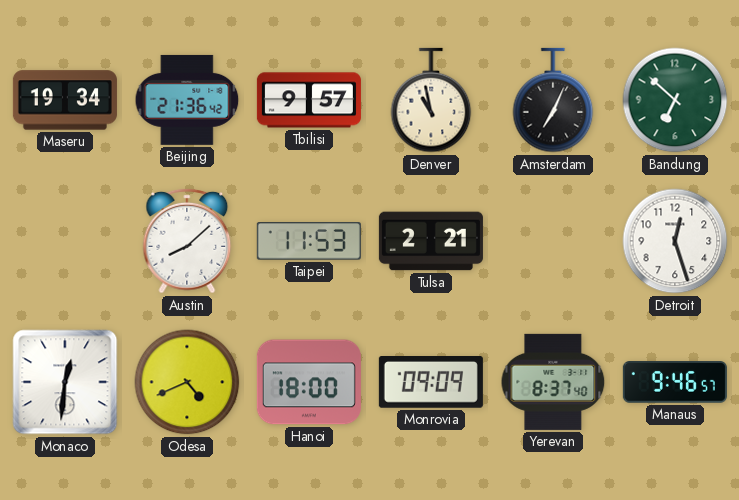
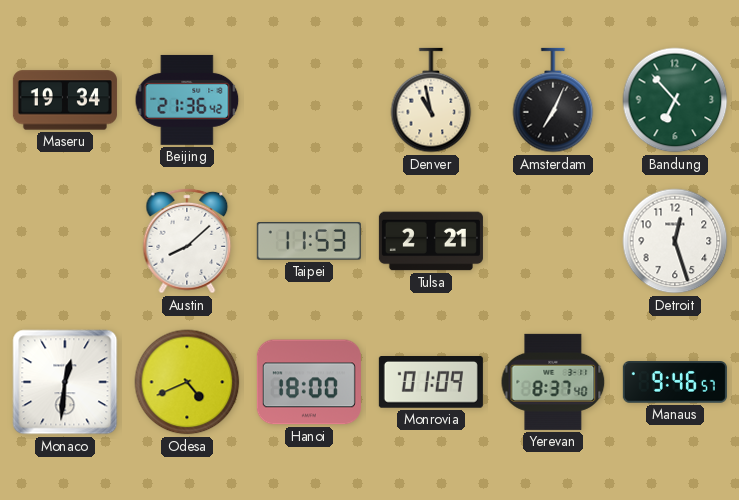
Tbilisi: 9:57 -> none (309, 100)
Bandung: 6:52 -> 6:53 (675, 100)
Monrovia: 09:09 -> 01:09 (431, 383)
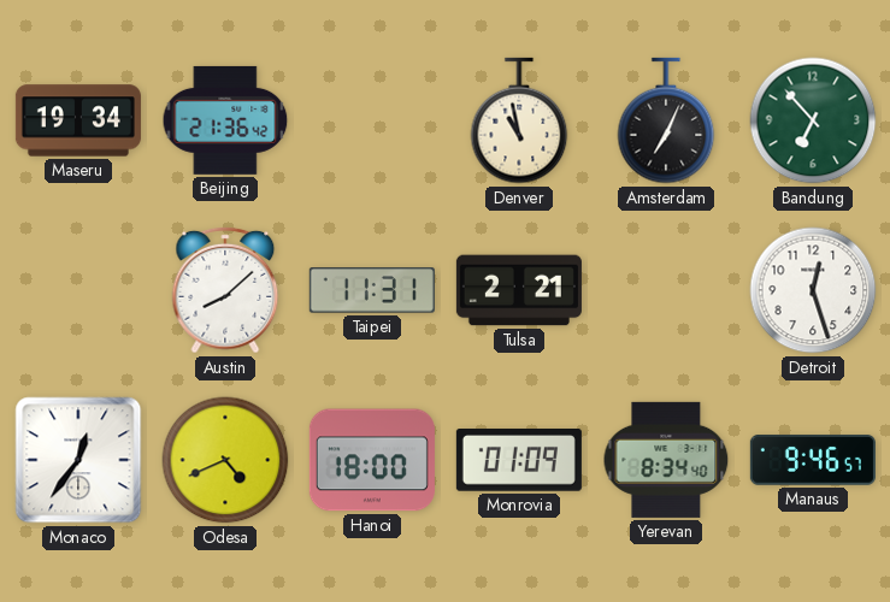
Taipei: 11:53 -> 11:31 (372, 290)
Monaco: 12:31 -> 12:36 (78, 460)
Yerevan: 8:37 -> 8:34 (666, 460)
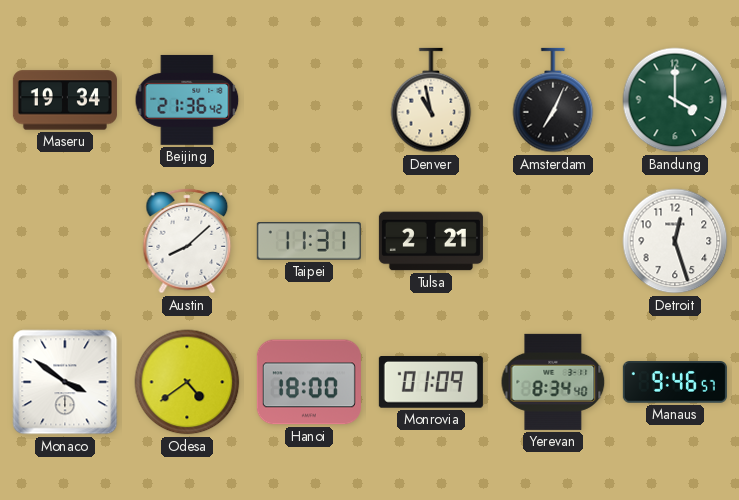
Bandung: 6:53 -> 4:00 (675, 100)
Monaco: 12:36 -> 3:51 (65, 382)
Odesa: 4:41 -> 4:39 (187, 382)
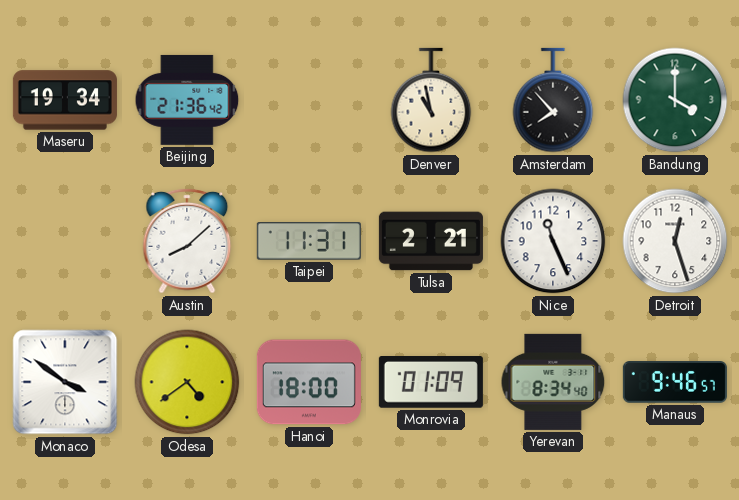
Amsterdam: 7:04 -> 7:53 (553, 100)
Nice: none -> 11:26 (553, 241)
